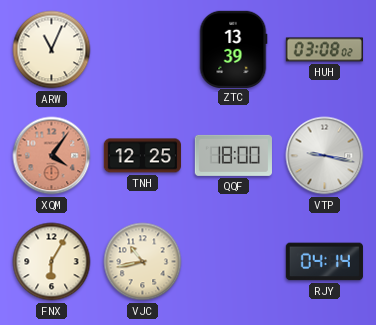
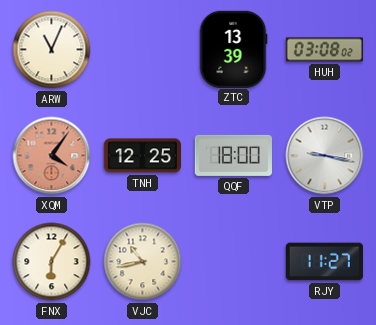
RJY: 04:14 -> 11:27 (324, 262)
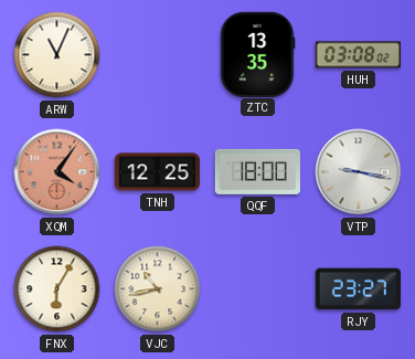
ZTC: 13:39 -> 13:35 (257, 54)
RJY: 11:27 -> 23:27 (358, 289)
